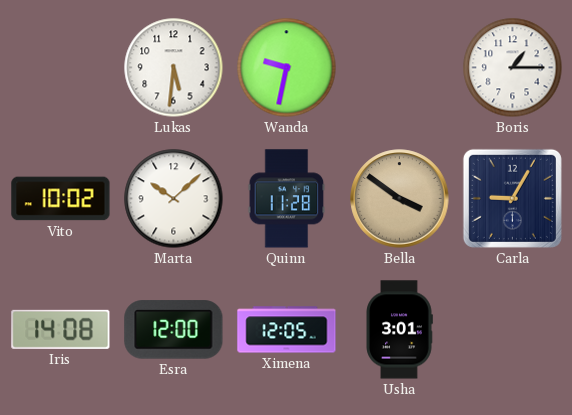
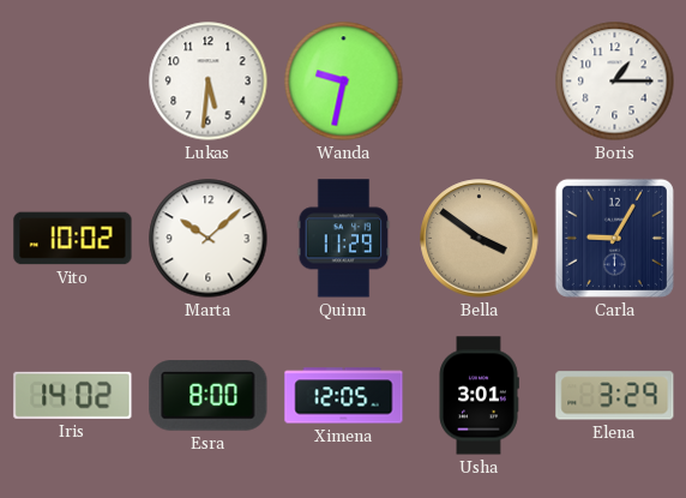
Quinn: 11:28 -> 11:29 (344, 239)
Iris: 14:08 -> 14:02 (73, 395)
Esra: 12:00 -> 8:00 (209, 396)
Elena: none -> 3:29 (615, 396)
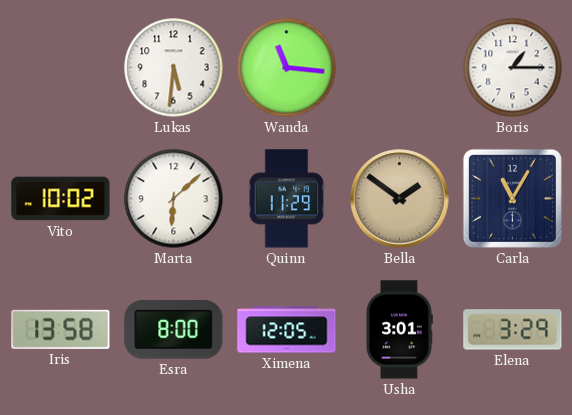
Wanda: 9:32 -> 11:16 (287, 68)
Marta: 10:08 -> 6:08 (174, 199)
Bella: 3:51 -> 1:51 (400, 199)
Carla: 9:05 -> 11:05 (512, 198)
Iris: 14:02 -> 13:58 (61, 329)
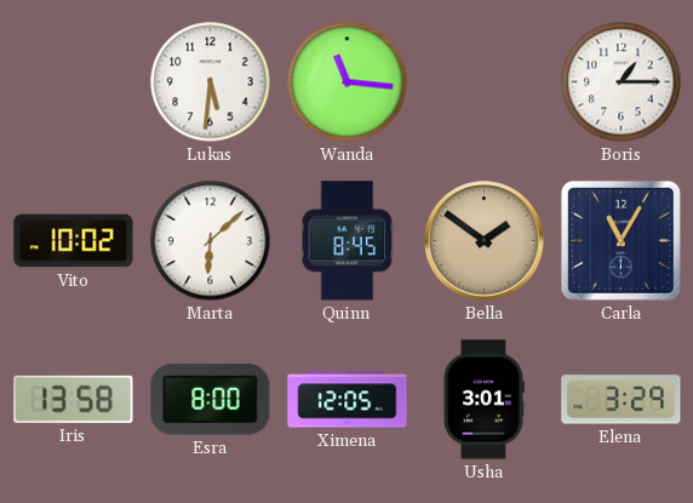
Quinn: 11:29 -> 8:45 (348, 241)
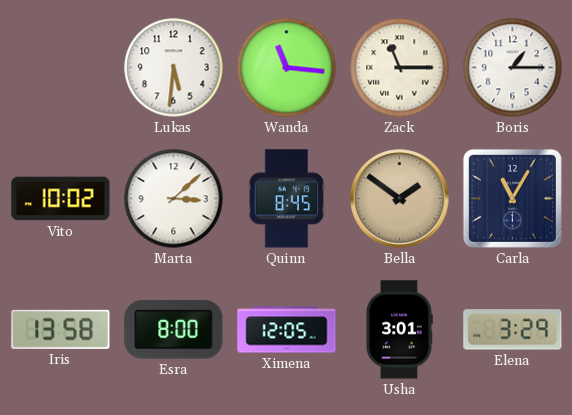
Zack: none -> 11:15 (400, 68)
Marta: 6:08 -> 3:08 (174, 199)
